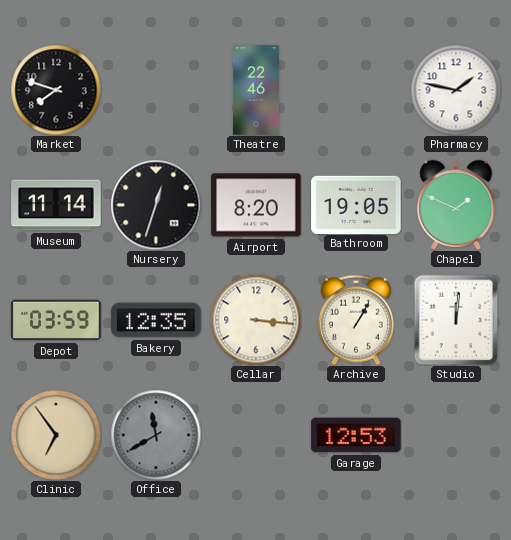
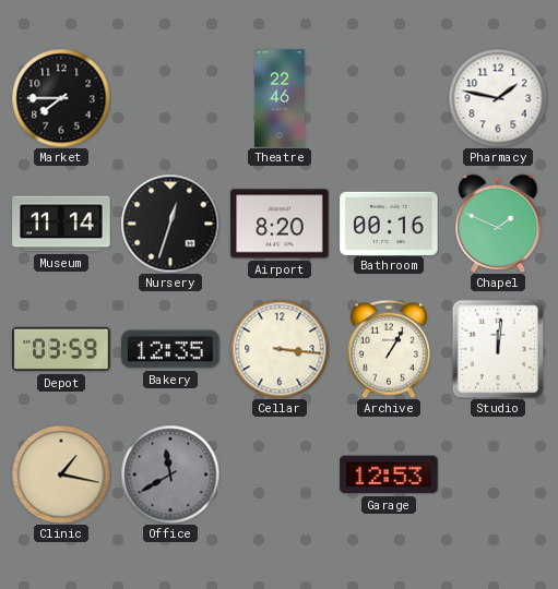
Market: 7:48 -> 7:45 (61, 98)
Bathroom: 19:05 -> 00:16 (389, 223)
Clinic: 6:54 -> 1:17 (61, 474)
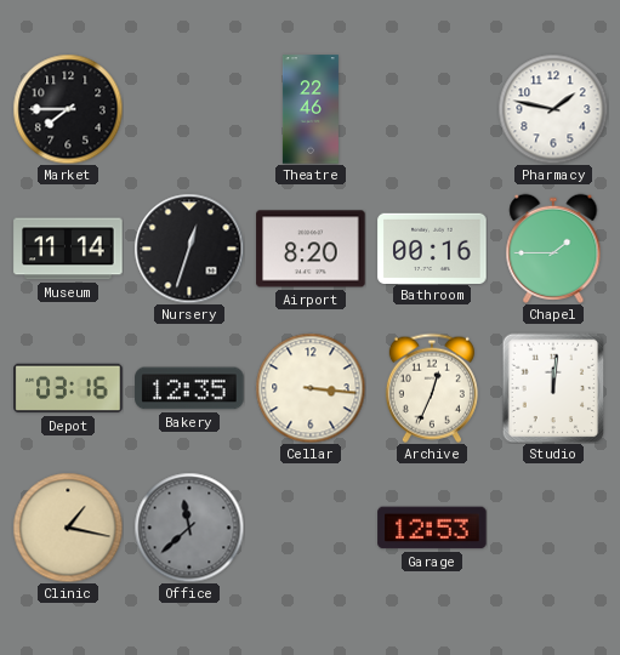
Chapel: 1:49 -> 1:45 (553, 249)
Depot: 03:59 -> 03:16 (68, 388)
Archive: 1:05 -> 12:34 (432, 388)
Office: 11:40 -> 11:38 (189, 528)
